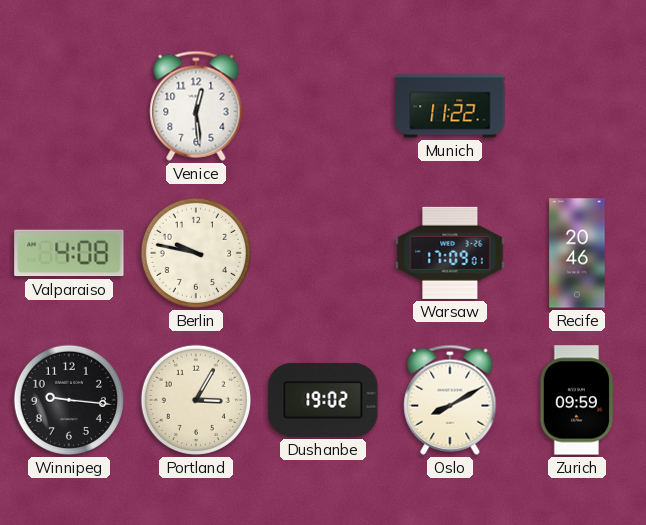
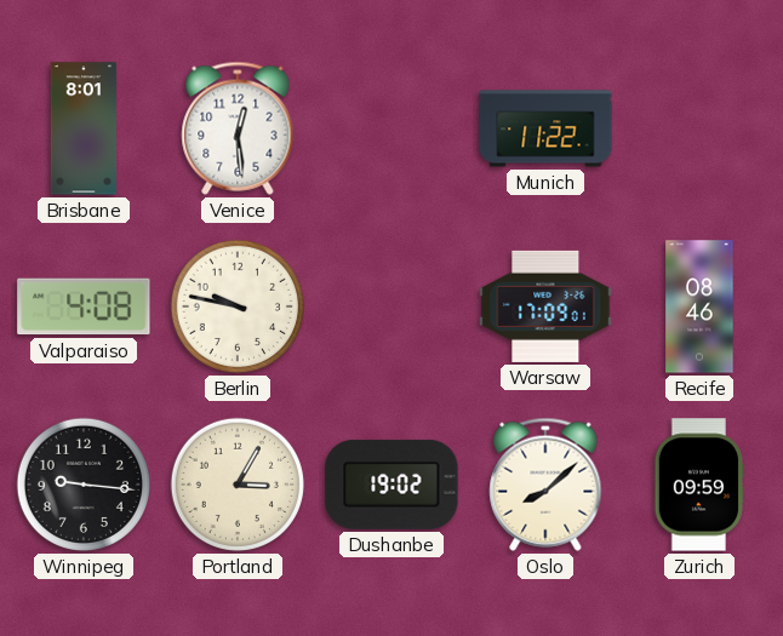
Brisbane: none -> 8:01 (84, 128)
Recife: 20:46 -> 08:46 (699, 306)
Oslo: 8:10 -> 8:08 (545, 485)
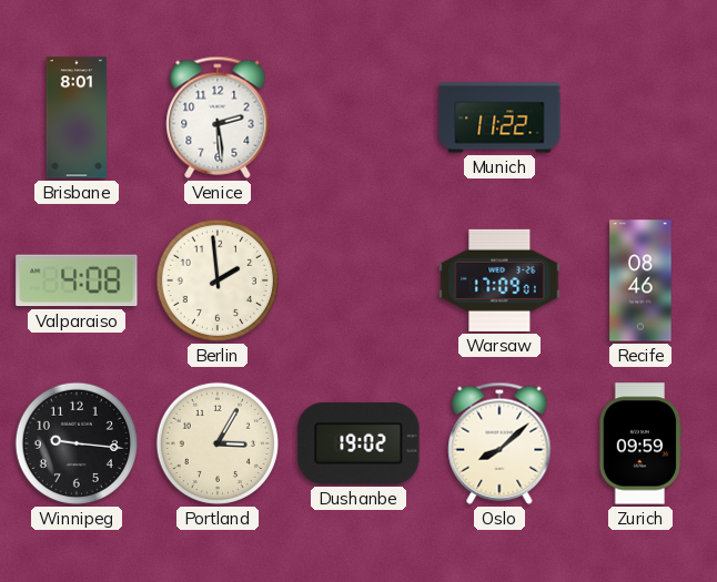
Venice: 12:29 -> 2:29 (218, 118)
Berlin: 9:47 -> 1:59 (218, 280)
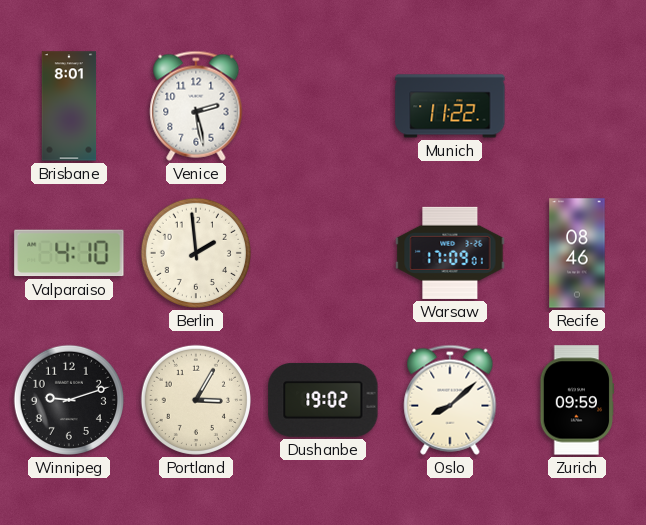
Venice: 2:29 -> 2:28 (196, 106)
Valparaiso: 4:08 -> 4:10 (69, 253)
Winnipeg: 9:16 -> 9:12 (69, 400)
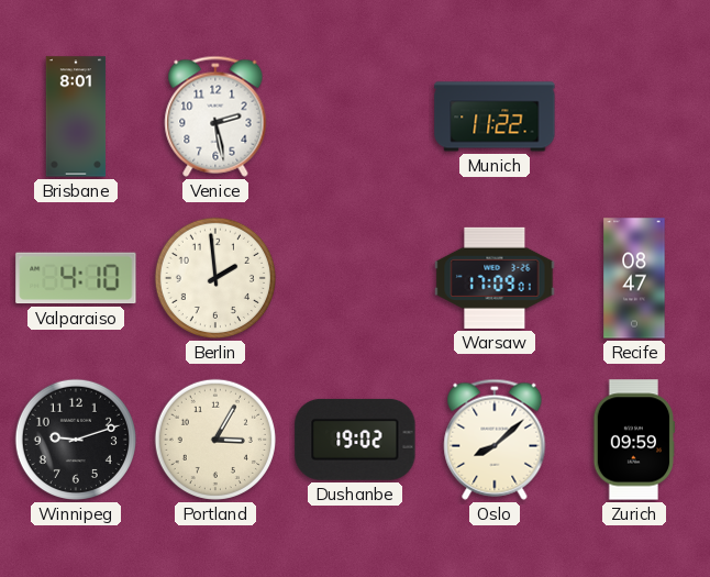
Recife: 08:46 -> 08:47 (634, 278)
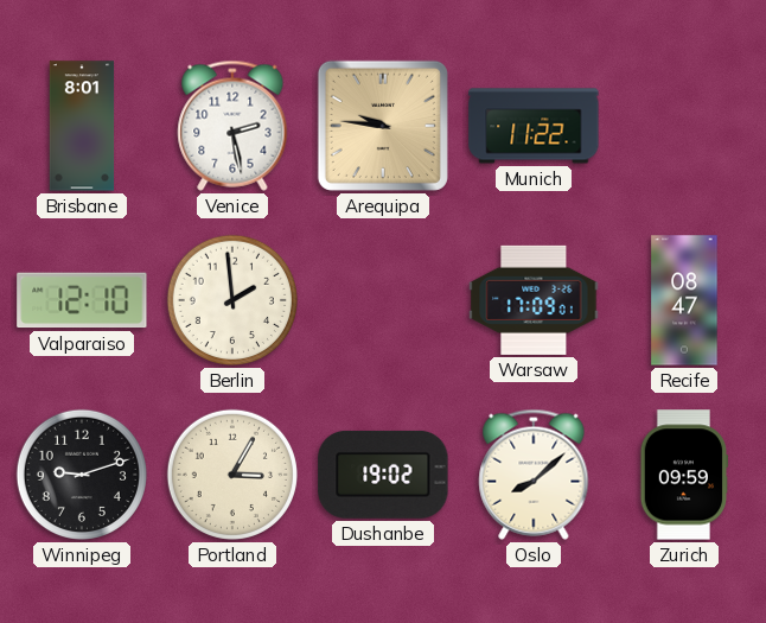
Arequipa: none -> 9:46 (383, 126)
Valparaiso: 4:10 -> 12:10 (82, 300)
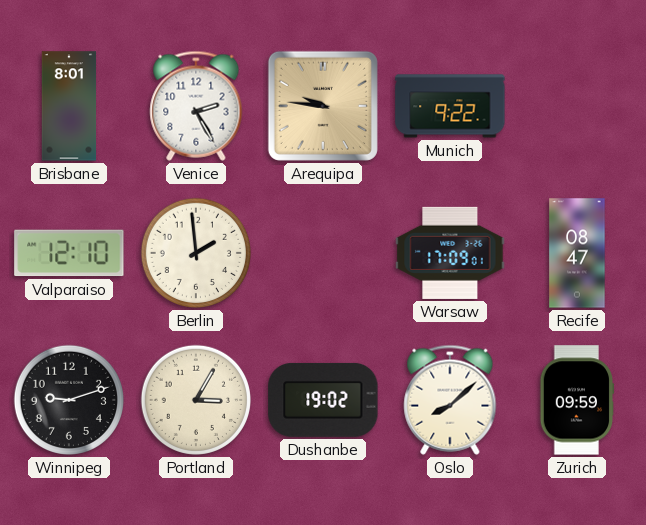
Venice: 2:28 -> 2:25 (196, 106)
Munich: 11:22 -> 9:22 (450, 106)
